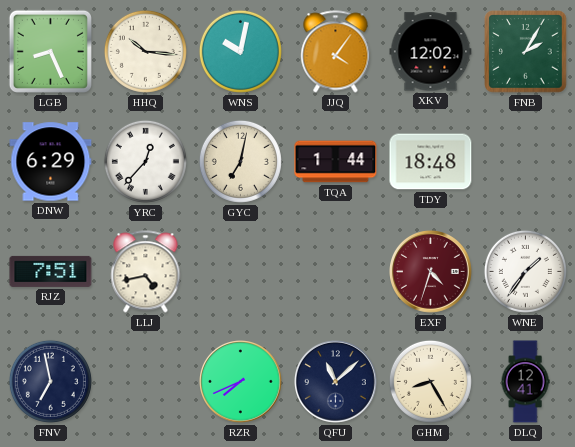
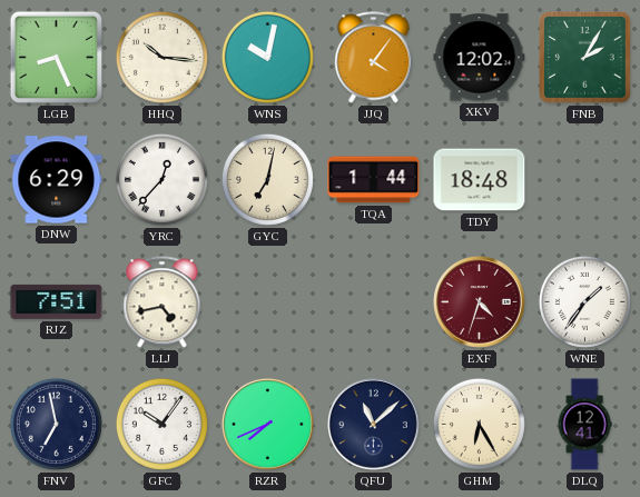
GFC: none -> 10:06 (161, 424)
GHM: 8:25 -> 6:25 (479, 424)
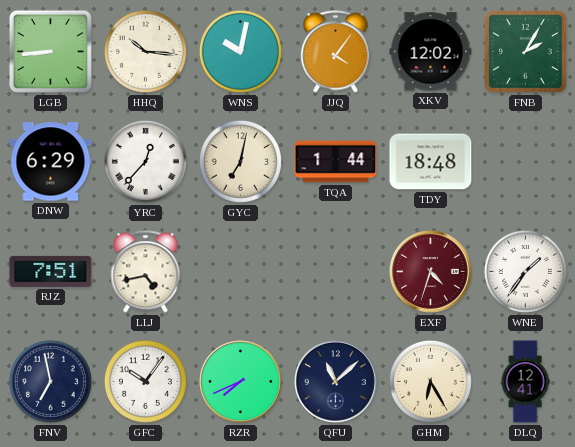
LGB: 8:26 -> 8:44 (50, 51)
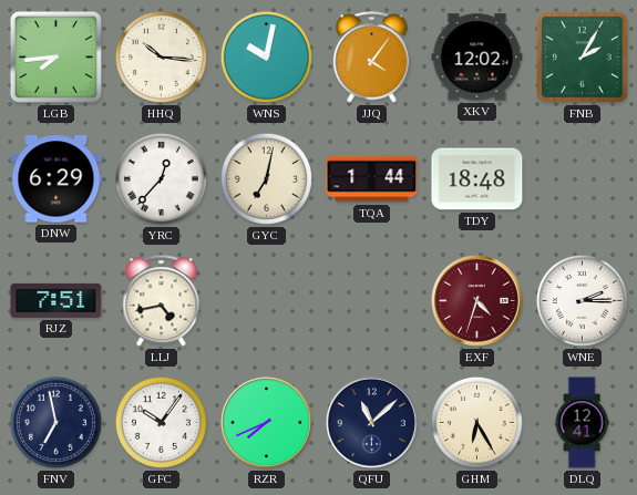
LGB: 8:44 -> 7:44 (55, 56)
WNE: 1:36 -> 2:15 (582, 300)
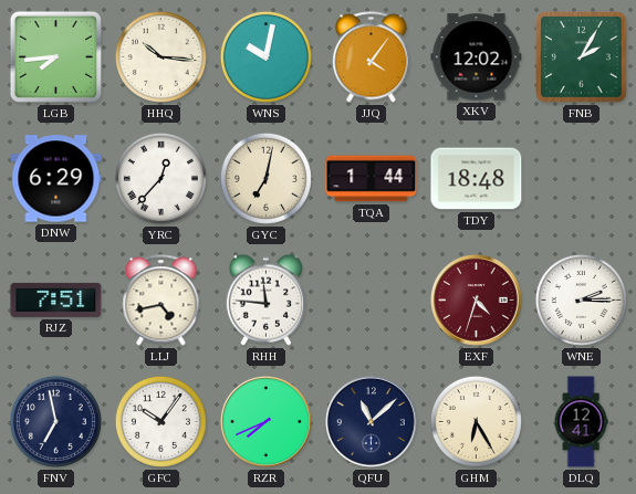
RHH: none -> 11:46 (265, 299)
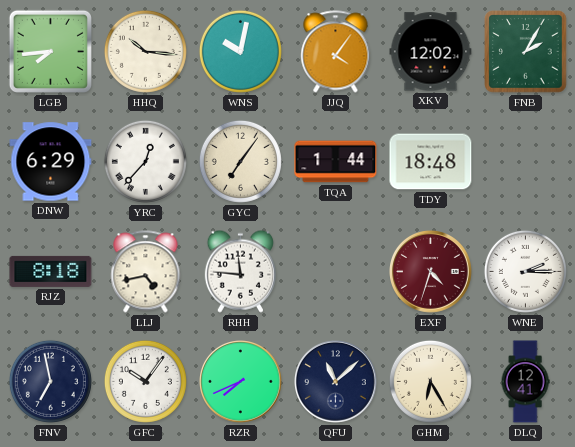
GYC: 7:02 -> 7:06 (240, 161)
RJZ: 7:51 -> 8:18 (51, 271)
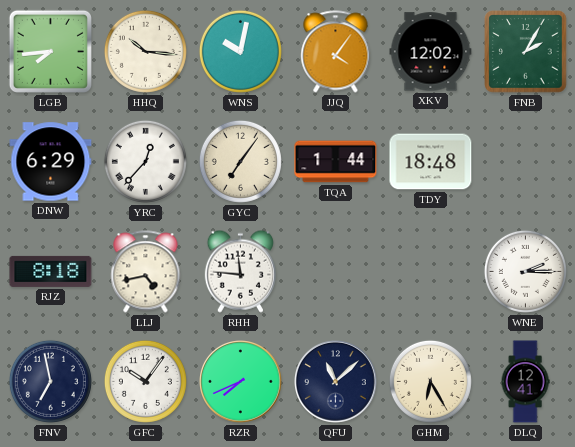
EXF: 4:33 -> none (431, 272)
